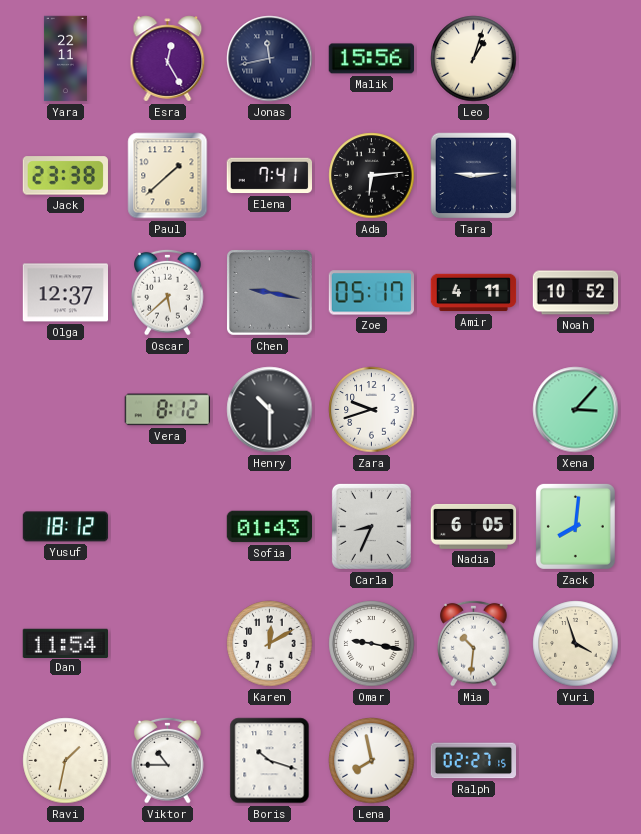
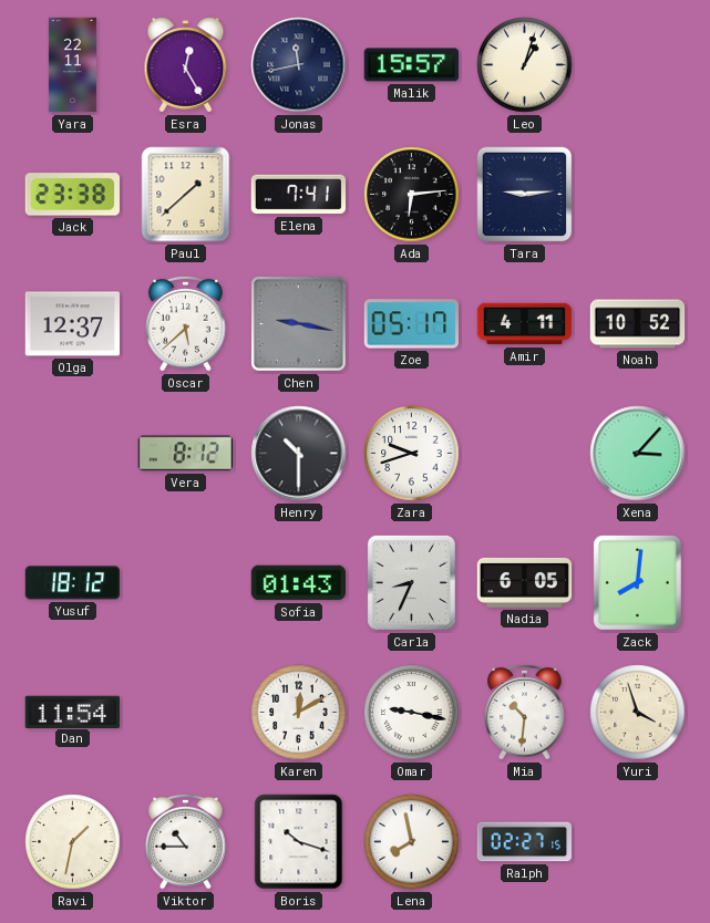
Malik: 15:56 -> 15:57 (411, 65)
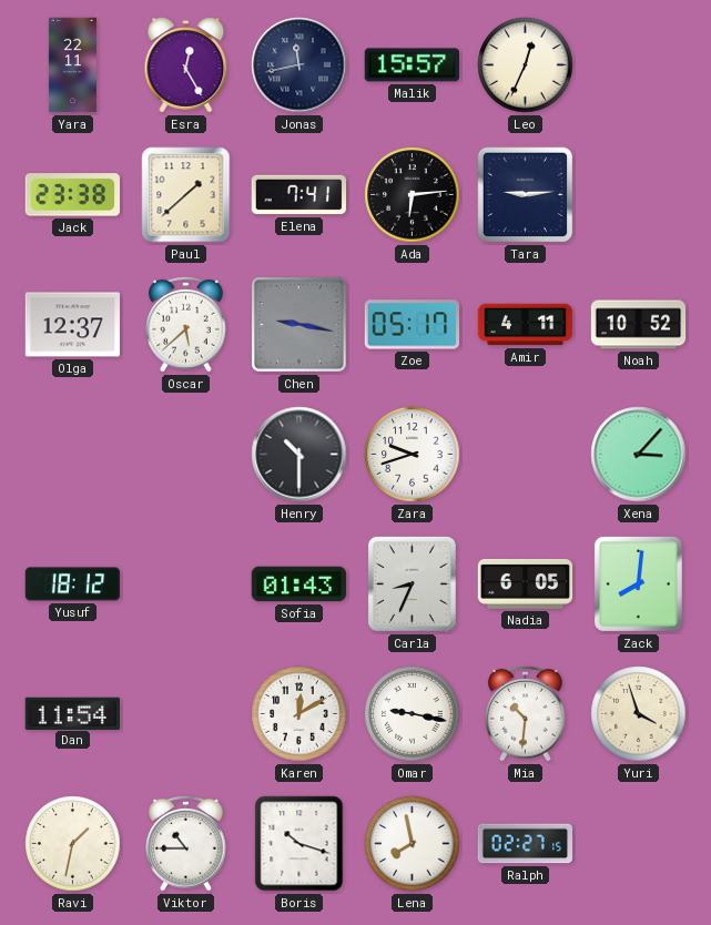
Leo: 1:03 -> 12:34 (526, 65)
Vera: 8:12 -> none (185, 454)
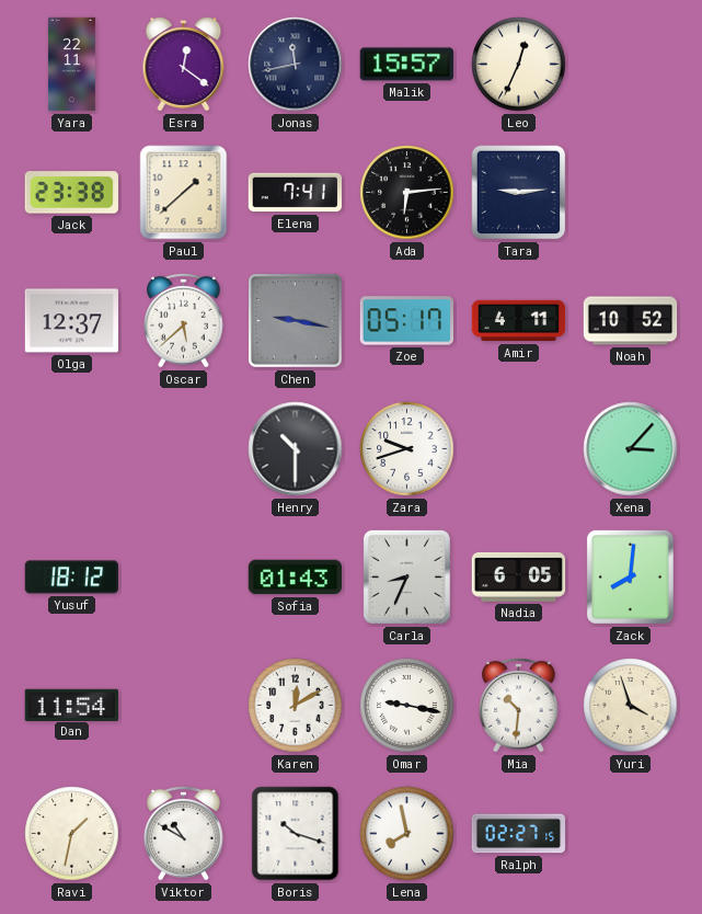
Esra: 12:25 -> 12:21 (184, 65)
Viktor: 10:45 -> 10:50 (184, 833)
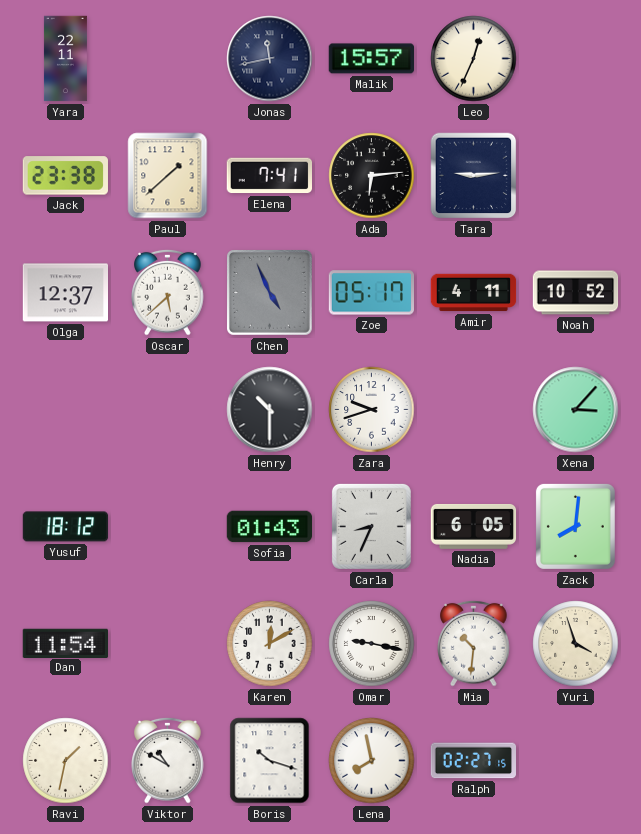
Esra: 12:21 -> none (184, 65)
Chen: 9:17 -> 4:56 (270, 293)
